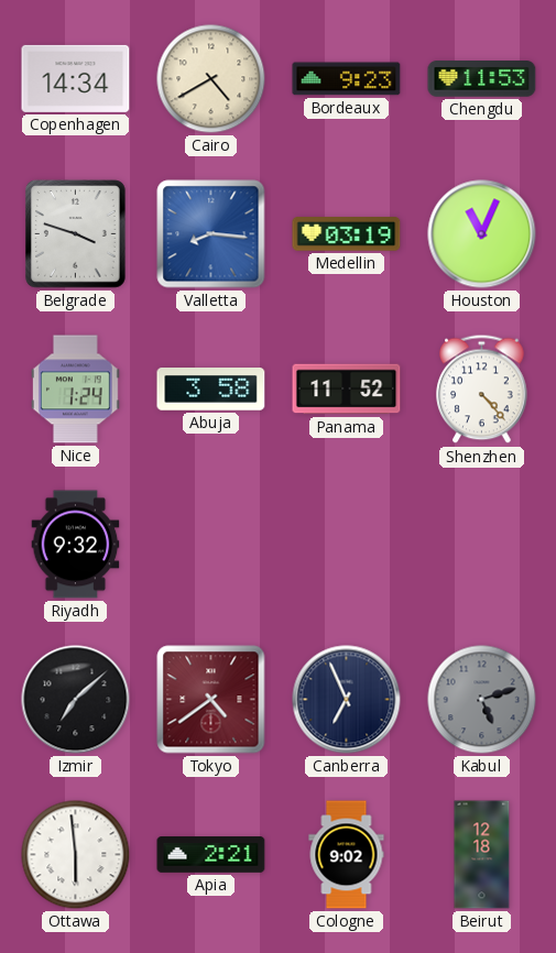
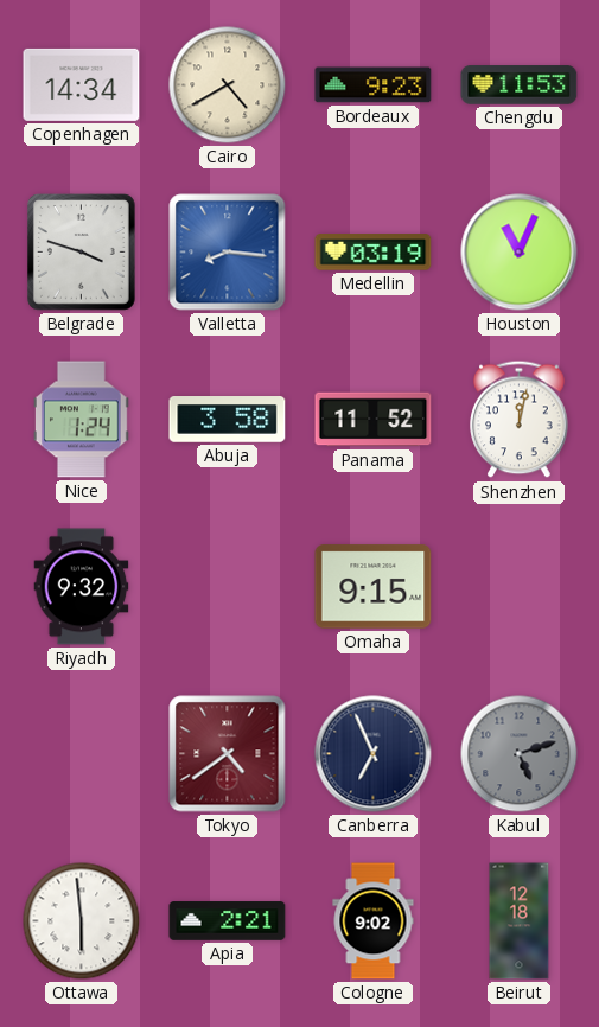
Shenzhen: 4:23 -> 12:02 (520, 420)
Omaha: none -> 9:15 (374, 587)
Izmir: 7:08 -> none (76, 700)
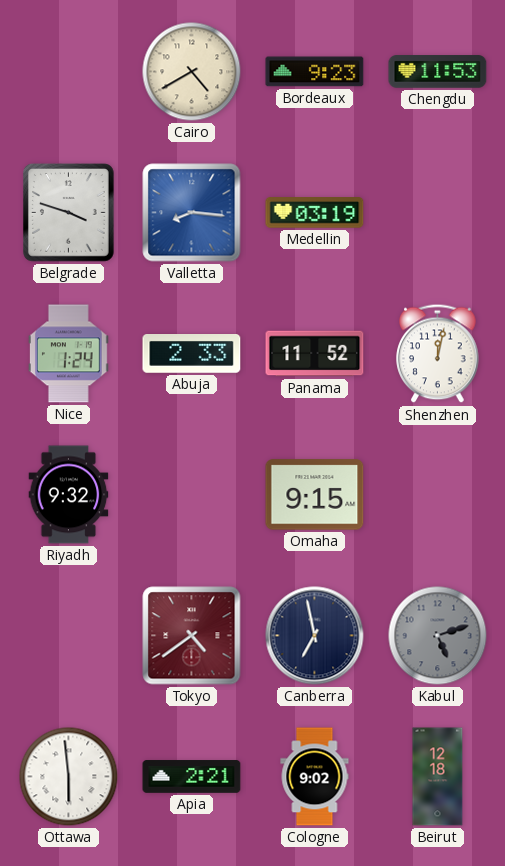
Copenhagen: 14:34 -> none (82, 84)
Houston: 11:04 -> none (520, 253)
Abuja: 3:58 -> 2:33 (192, 354)
Canberra: 6:56 -> 6:58 (315, 636)
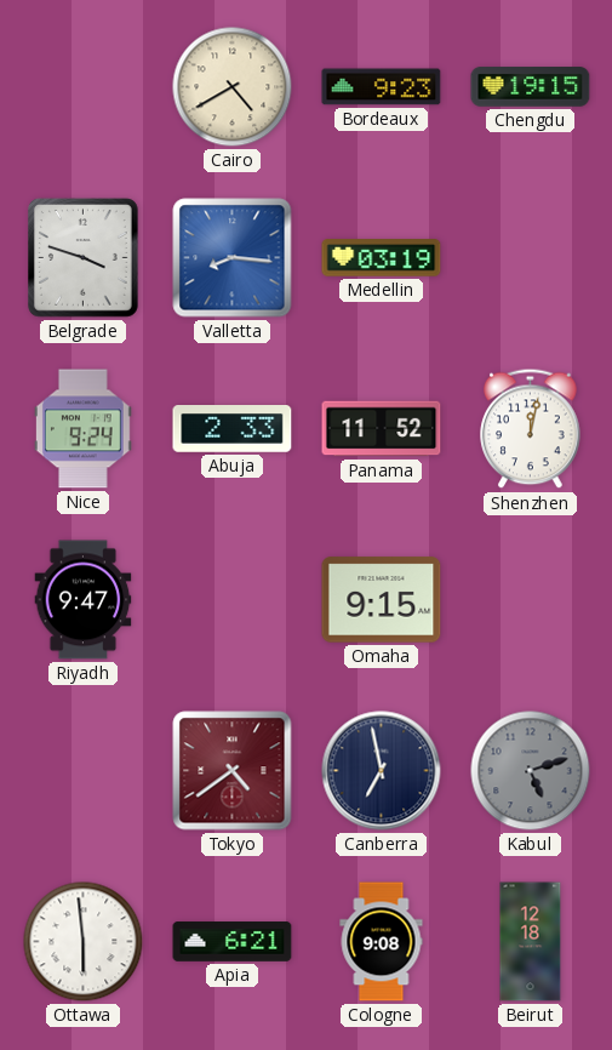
Chengdu: 11:53 -> 19:15 (531, 87)
Nice: 1:24 -> 9:24 (82, 429)
Riyadh: 9:32 -> 9:47 (84, 600)
Apia: 2:21 -> 6:21 (233, 942)
Cologne: 9:02 -> 9:08 (382, 942)
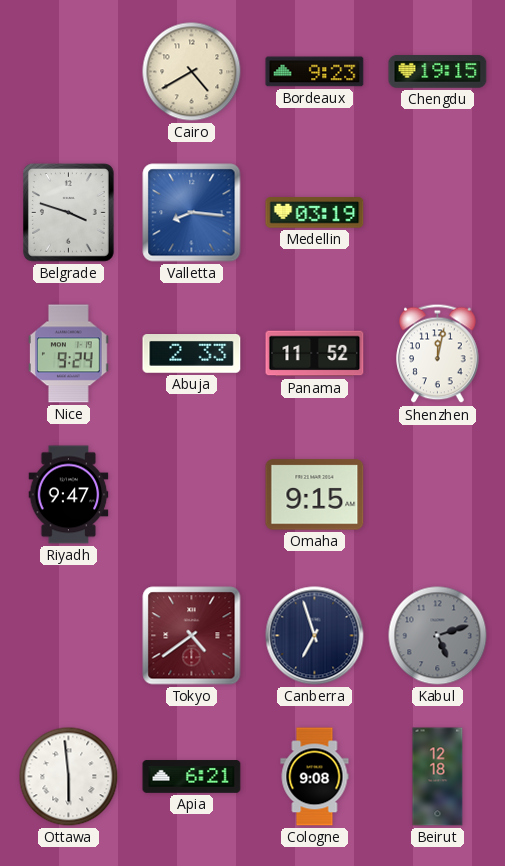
Canberra: 6:58 -> 6:57 (315, 636)
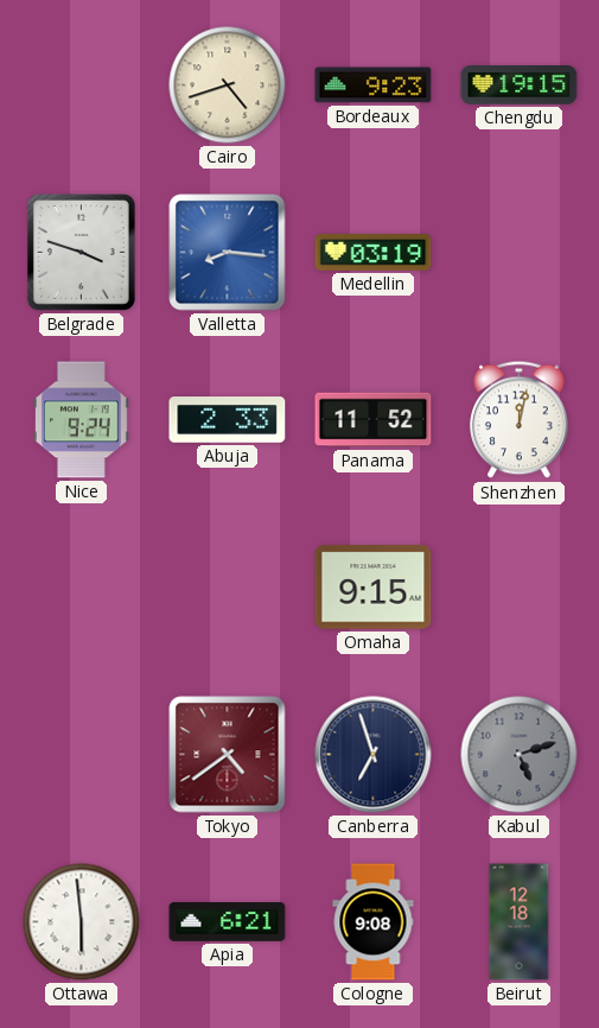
Cairo: 4:40 -> 4:42 (228, 85)
Riyadh: 9:47 -> none (69, 495)
